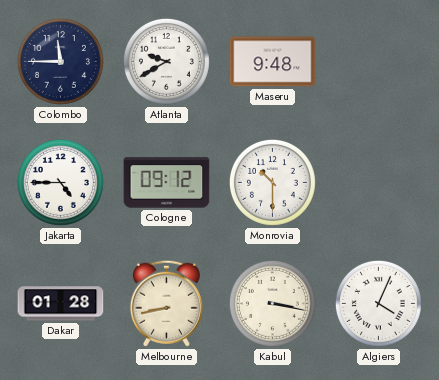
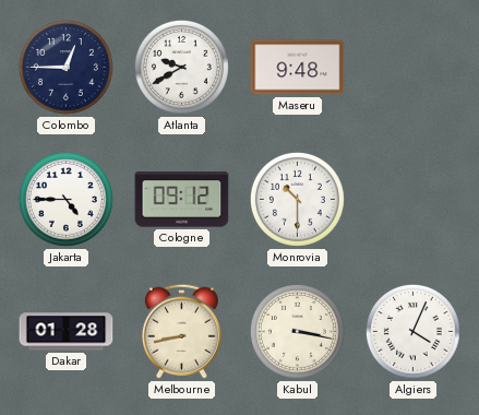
Colombo: 11:45 -> 12:45 (65, 67)
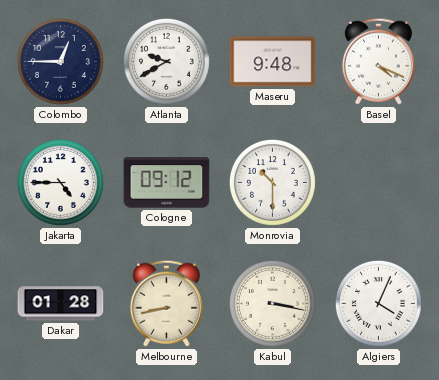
Basel: none -> 4:19 (378, 61)
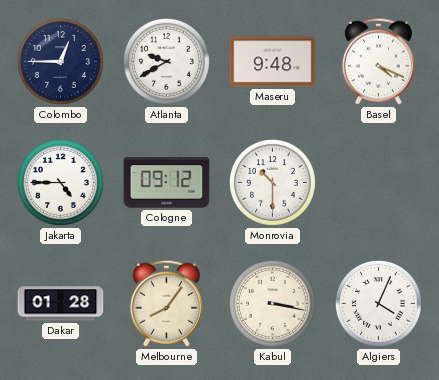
Melbourne: 8:43 -> 8:06 (166, 303)
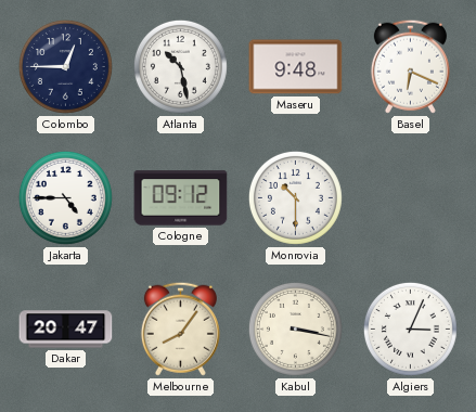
Atlanta: 9:40 -> 10:28 (180, 66)
Basel: 4:19 -> 6:19 (410, 66)
Dakar: 01:28 -> 20:47 (66, 330)
Algiers: 4:04 -> 3:04 (410, 329)
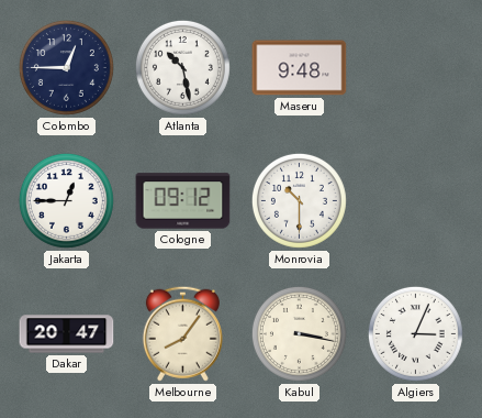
Basel: 6:19 -> none (410, 66)
Jakarta: 4:45 -> 12:45 (66, 200)
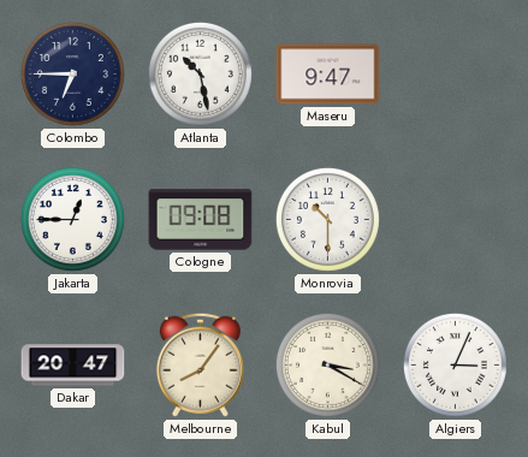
Colombo: 12:45 -> 6:45 (72, 73)
Maseru: 9:48 -> 9:47 (328, 75)
Cologne: 09:12 -> 09:08 (201, 220)
Kabul: 3:17 -> 3:20 (327, 364)
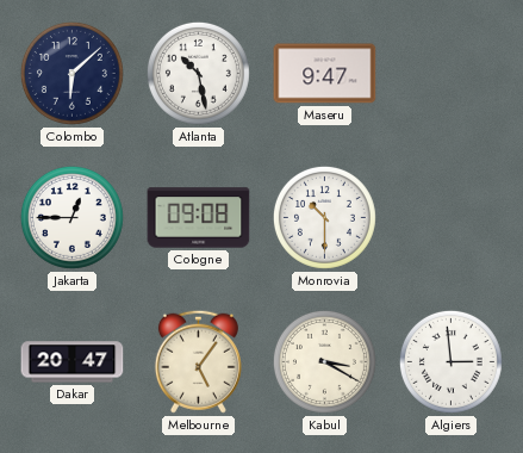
Colombo: 6:45 -> 6:08 (71, 73)
Melbourne: 8:06 -> 5:06 (198, 361)
Algiers: 3:04 -> 2:59 (450, 361)
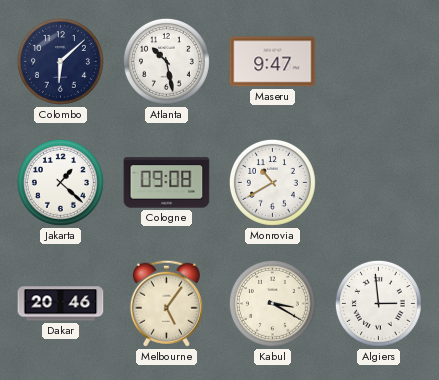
Jakarta: 12:45 -> 1:22 (60, 182)
Monrovia: 10:30 -> 10:40 (272, 182)
Dakar: 20:47 -> 20:46 (61, 304)
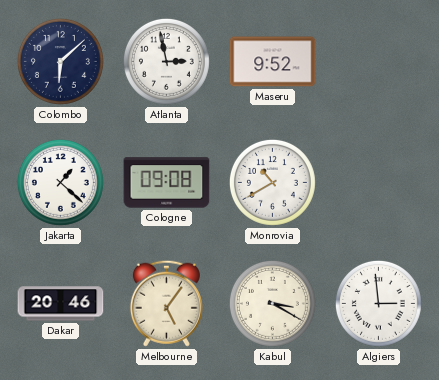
Atlanta: 10:28 -> 2:58 (166, 61)
Maseru: 9:47 -> 9:52 (273, 62)
